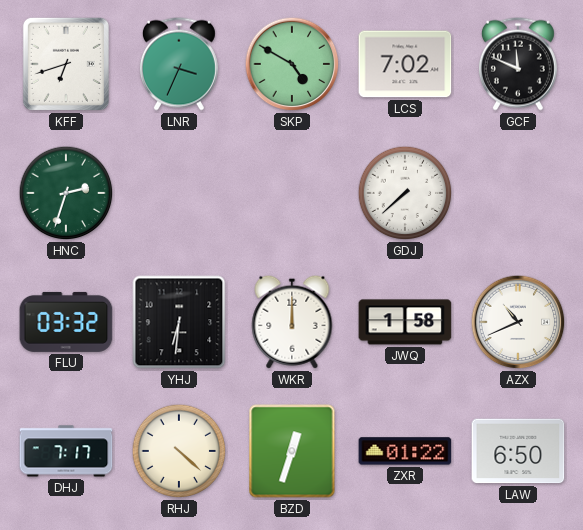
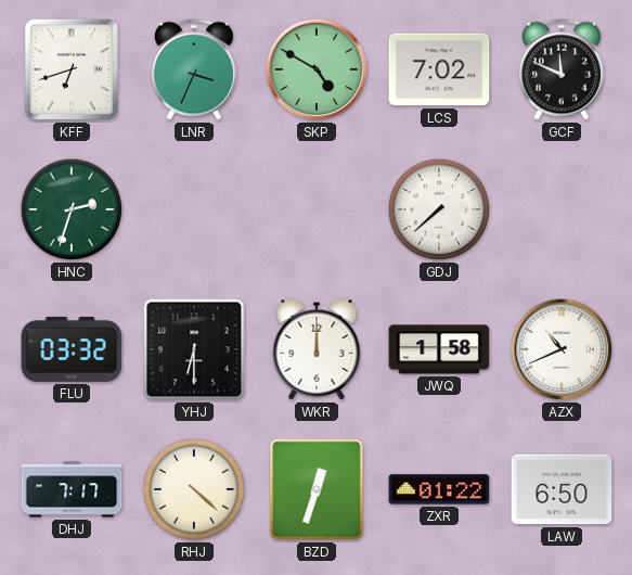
YHJ: 6:31 -> 6:30 (194, 349)
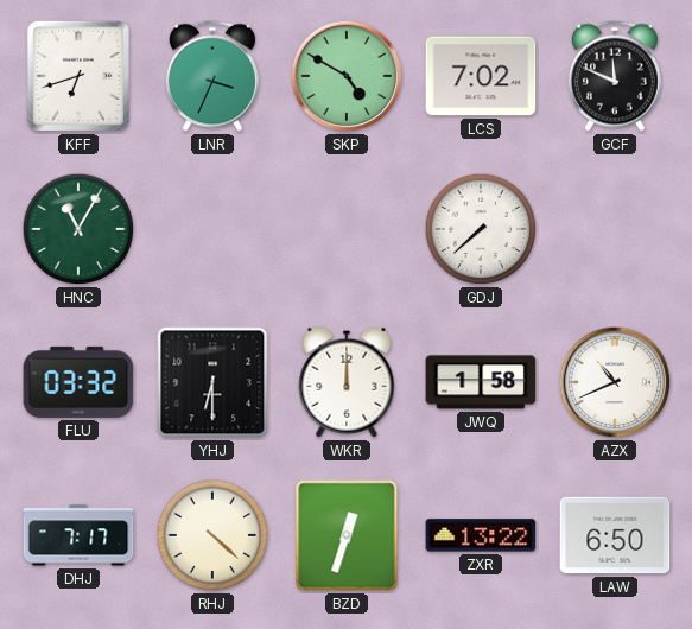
HNC: 2:33 -> 11:05 (78, 229)
ZXR: 01:22 -> 13:22 (481, 535)
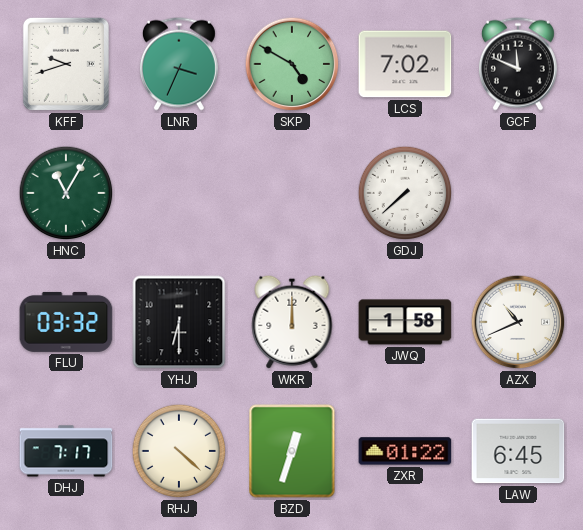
KFF: 6:42 -> 9:42 (66, 64)
ZXR: 13:22 -> 01:22 (405, 451)
LAW: 6:50 -> 6:45 (518, 451)
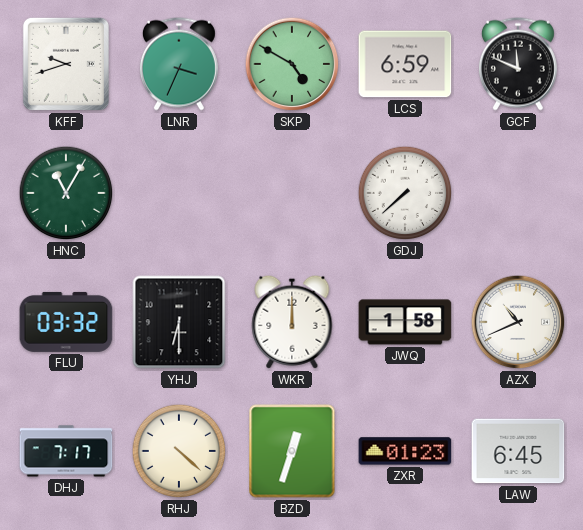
LCS: 7:02 -> 6:59 (405, 64)
ZXR: 01:22 -> 01:23 (405, 451)
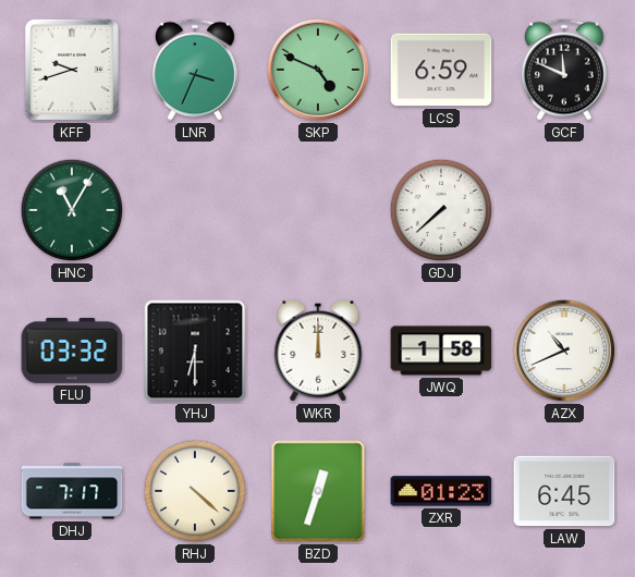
SKP: 4:50 -> 4:49 (318, 70)
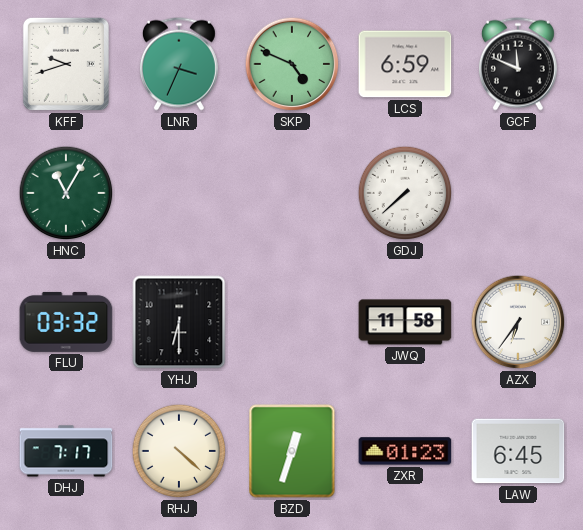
WKR: 12:00 -> none (318, 351)
JWQ: 1:58 -> 11:58 (405, 322)
AZX: 10:41 -> 6:36 (518, 322)
